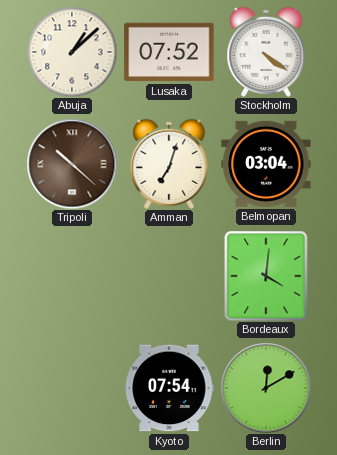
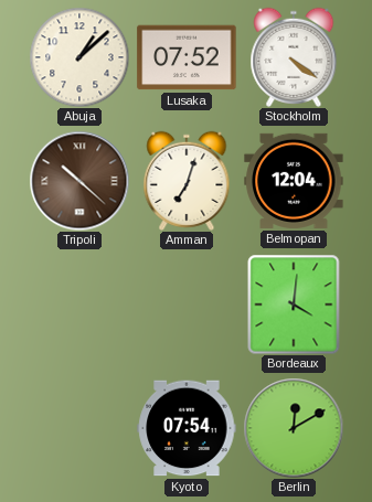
Belmopan: 03:04 -> 12:04 (294, 181)
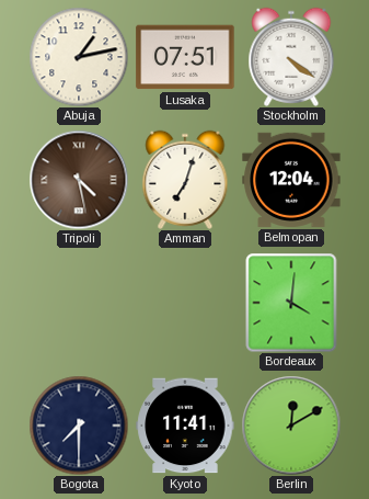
Abuja: 1:08 -> 1:13 (79, 57)
Lusaka: 07:52 -> 07:51 (185, 57)
Tripoli: 10:22 -> 4:28 (79, 180)
Bogota: none -> 7:30 (79, 426)
Kyoto: 07:54 -> 11:41 (185, 426)
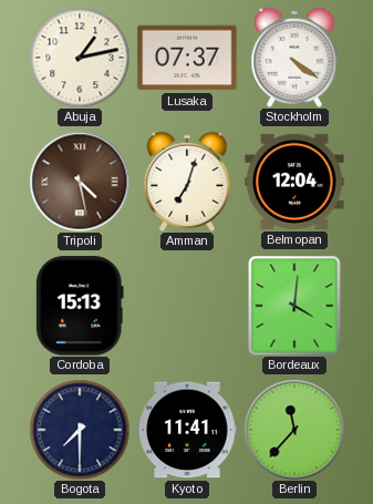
Lusaka: 07:51 -> 07:37 (187, 58)
Cordoba: none -> 15:13 (80, 306)
Berlin: 12:10 -> 11:37 (294, 430)
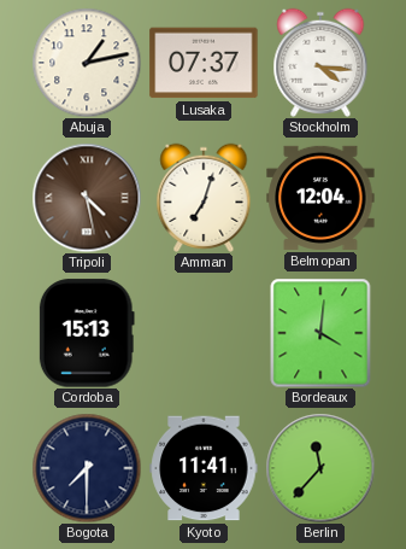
Stockholm: 4:21 -> 4:16 (320, 63)
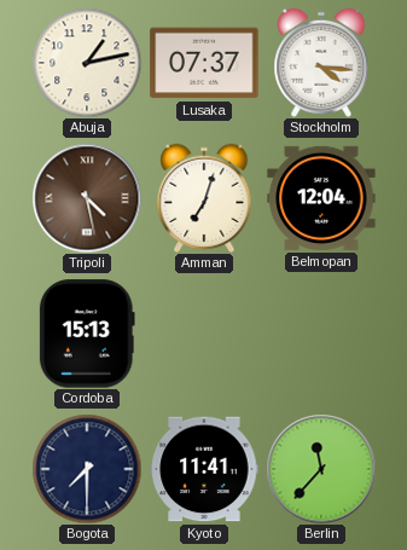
Bordeaux: 4:01 -> none (320, 333)
